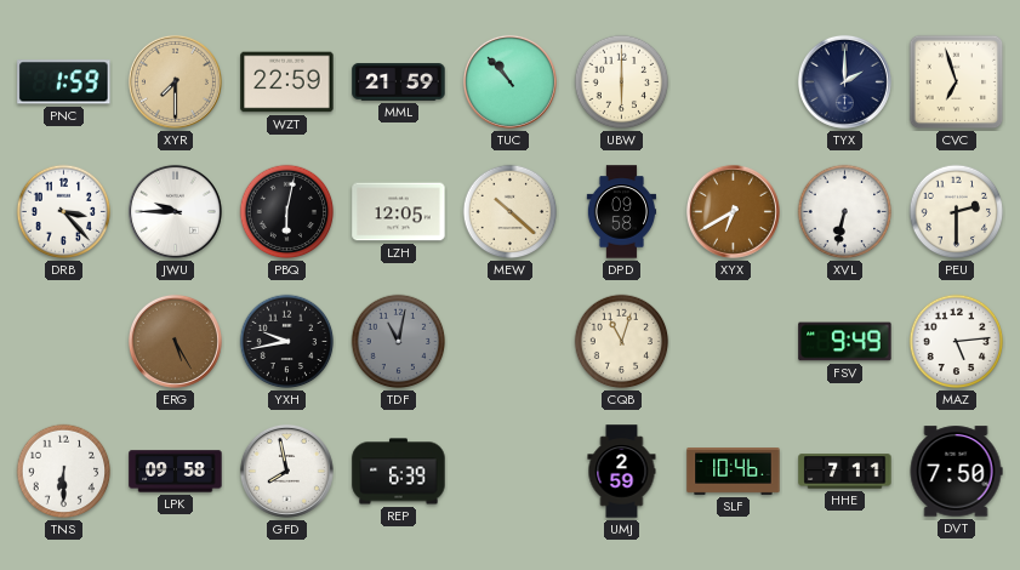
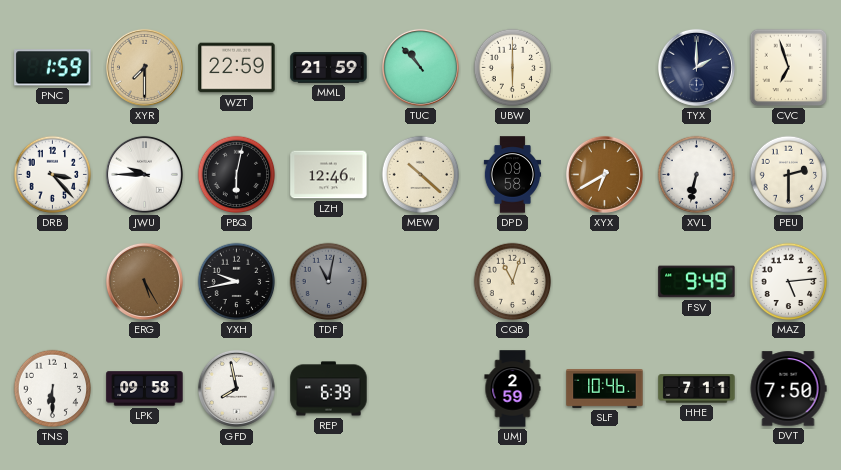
LZH: 12:05 -> 12:46 (329, 175)
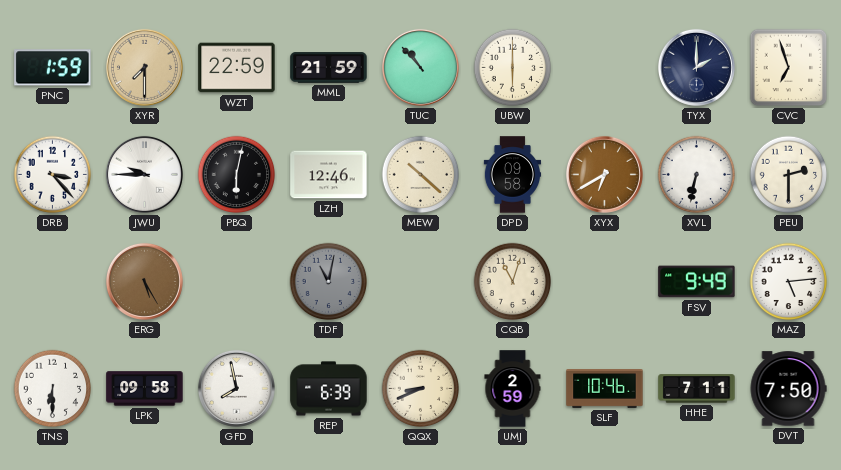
YXH: 9:43 -> none (237, 282)
QQX: none -> 8:41 (421, 389)
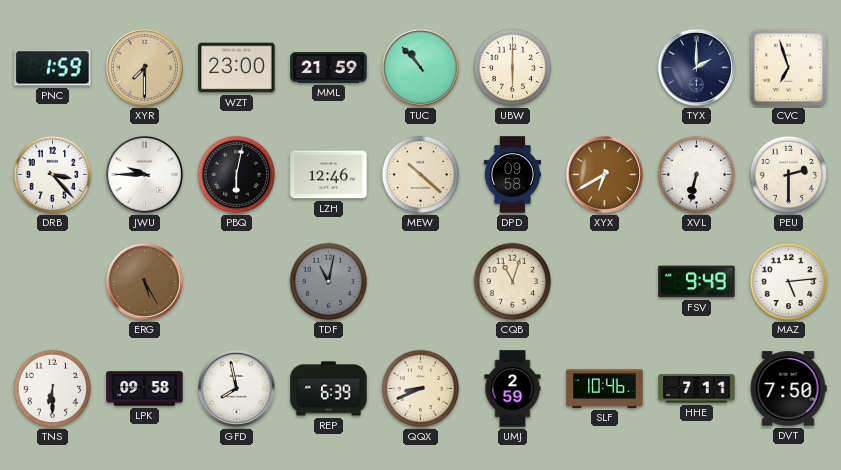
WZT: 22:59 -> 23:00 (237, 68)
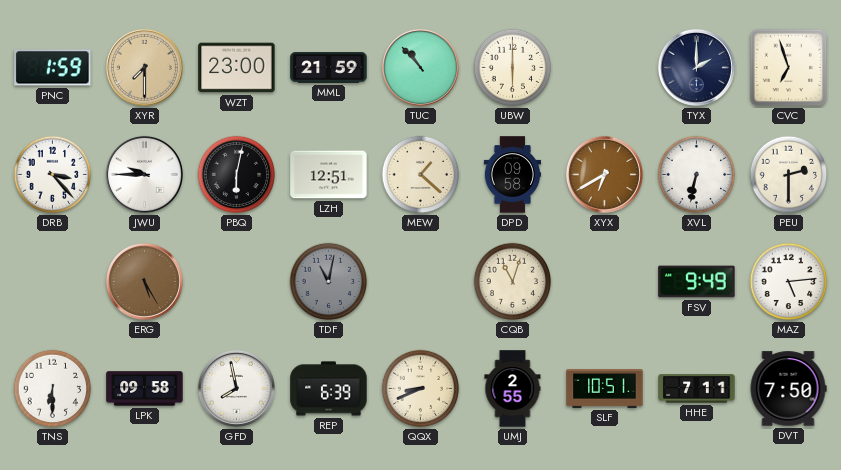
LZH: 12:46 -> 12:51 (329, 175)
MEW: 10:22 -> 1:22 (421, 175)
UMJ: 2:59 -> 2:55 (513, 389)
SLF: 10:46 -> 10:51 (605, 389)
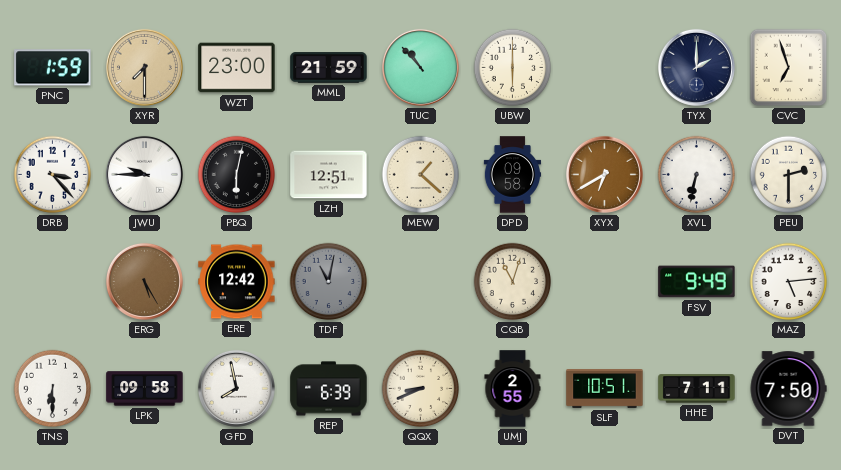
ERE: none -> 12:42 (237, 282)
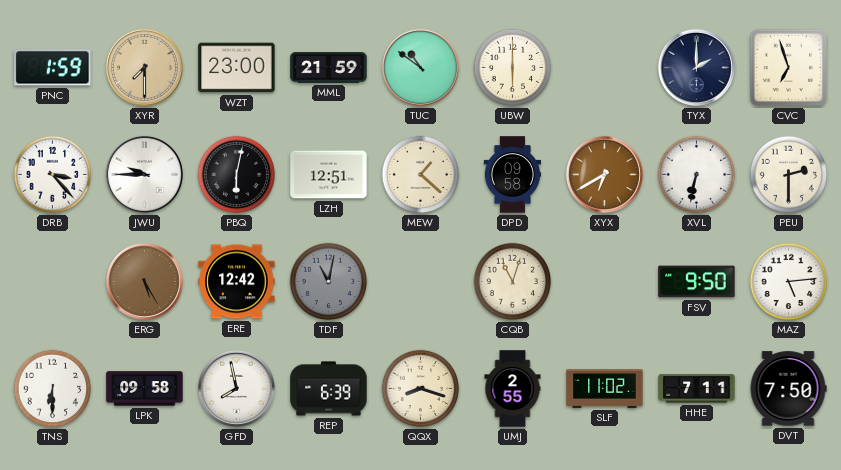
TUC: 10:53 -> 10:51 (420, 67)
FSV: 9:49 -> 9:50 (697, 282)
QQX: 8:41 -> 8:18 (421, 389)
SLF: 10:51 -> 11:02 (605, 389)
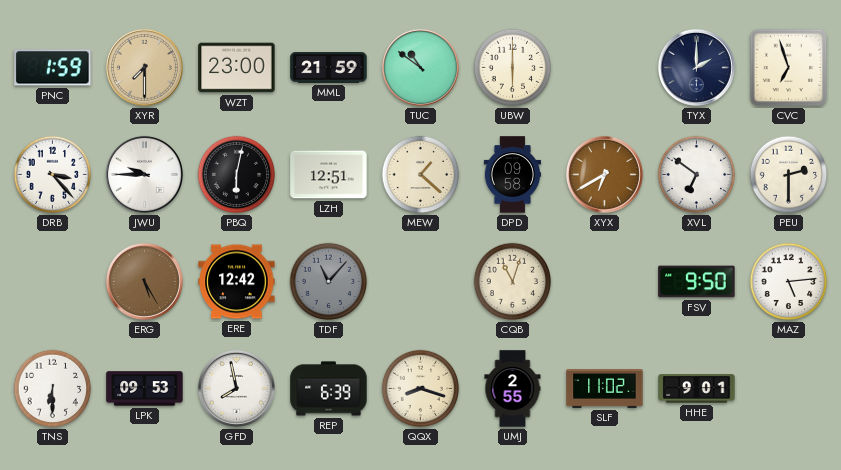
XVL: 6:32 -> 6:51 (697, 175)
TDF: 11:02 -> 11:07 (329, 282)
LPK: 09:58 -> 09:53 (145, 389)
HHE: 7:11 -> 9:01 (697, 389)
DVT: 7:50 -> none (788, 389)
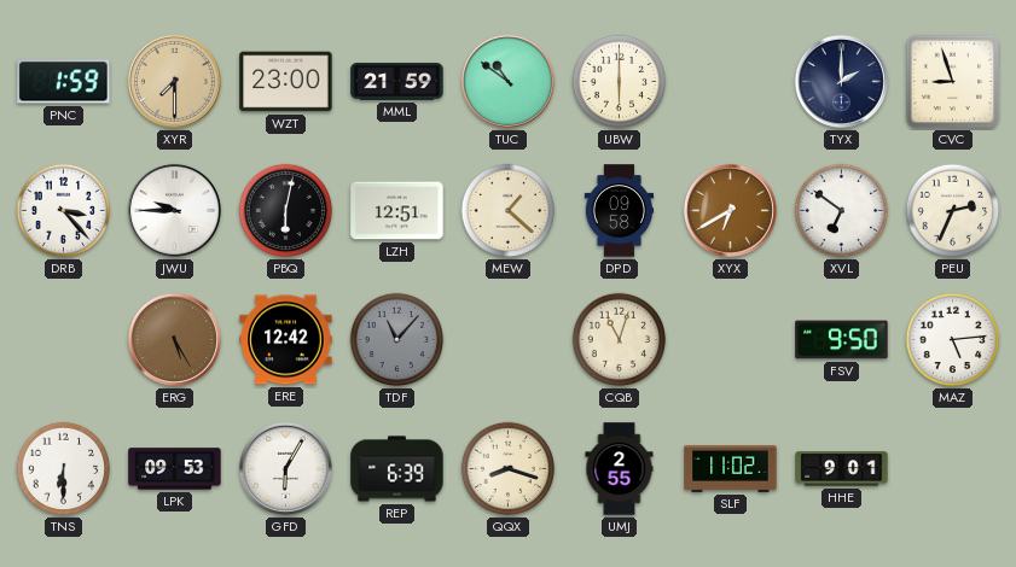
CVC: 6:57 -> 8:57 (953, 82)
PEU: 2:30 -> 2:34 (953, 211)
GFD: 7:58 -> 6:05 (285, 468)
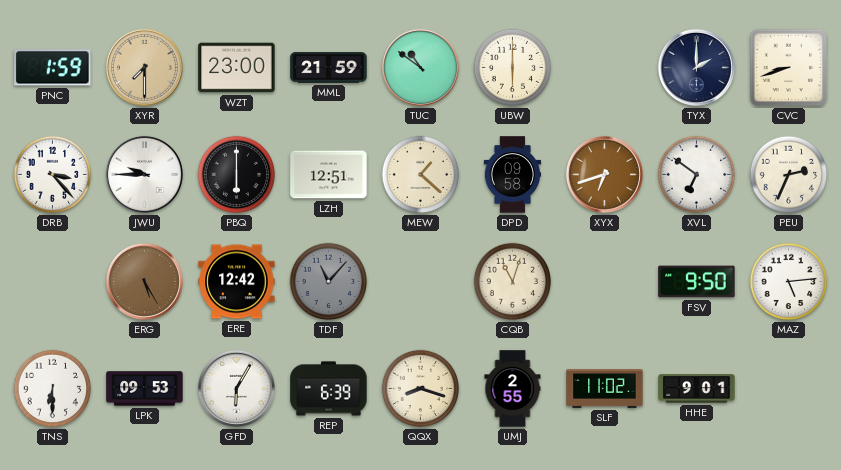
CVC: 8:57 -> 8:42 (789, 68)
PBQ: 6:02 -> 6:00 (237, 175)
XYX: 6:40 -> 6:42 (604, 174)
